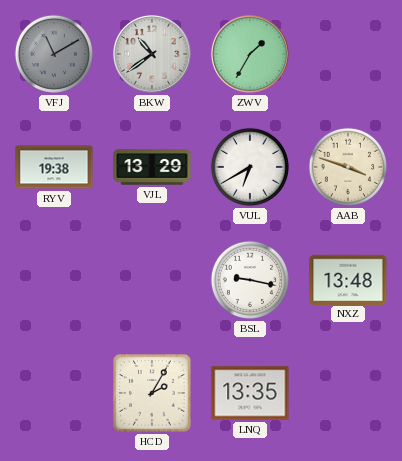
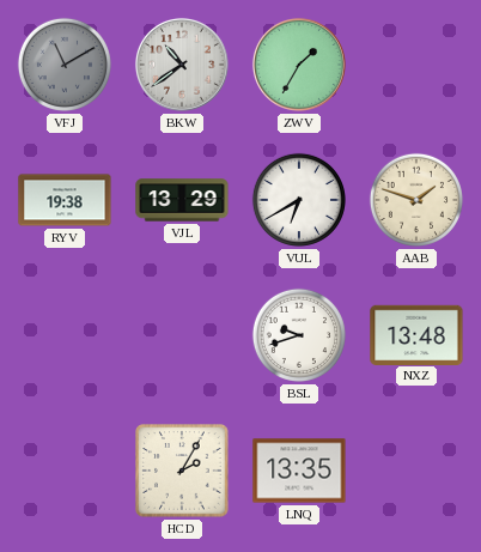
AAB: 3:48 -> 1:48 (416, 200)
BSL: 9:17 -> 9:42 (299, 335)
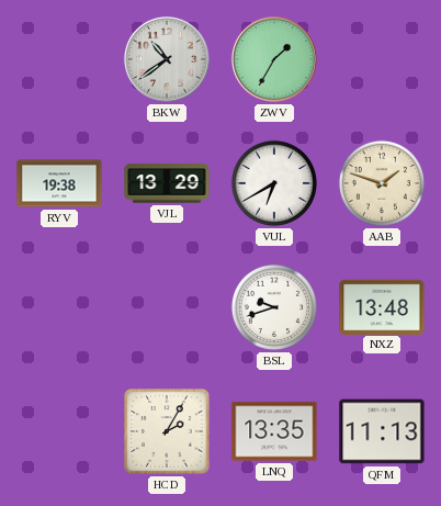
VFJ: 11:10 -> none (65, 65)
QFM: none -> 11:13 (382, 431)
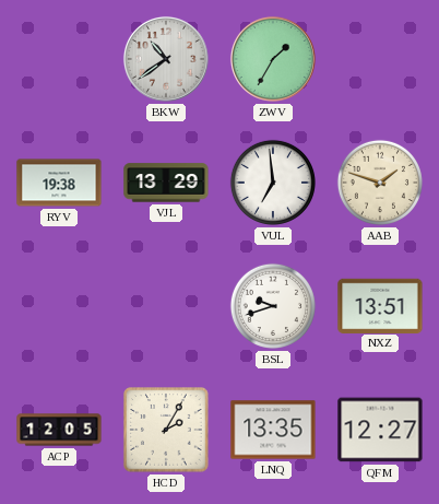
VUL: 6:40 -> 6:59 (273, 183)
NXZ: 13:48 -> 13:51 (380, 305)
ACP: none -> 12:05 (59, 430)
QFM: 11:13 -> 12:27 (380, 430)
